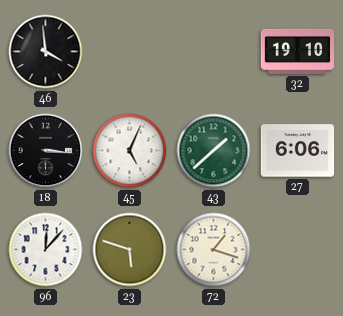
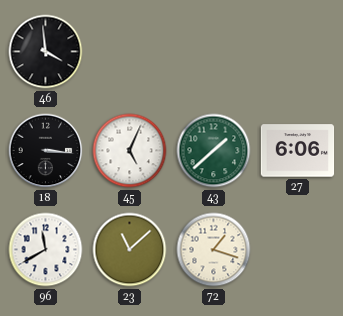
32: 19:10 -> none (298, 51)
96: 12:07 -> 11:40 (46, 250)
23: 5:48 -> 11:08 (130, 250)
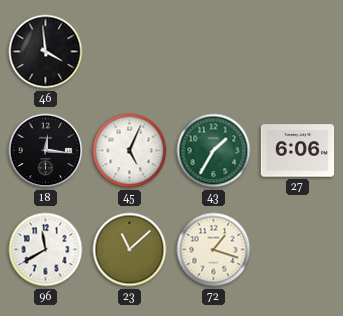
18: 3:16 -> 12:16 (46, 151)
43: 1:38 -> 1:35 (214, 151)
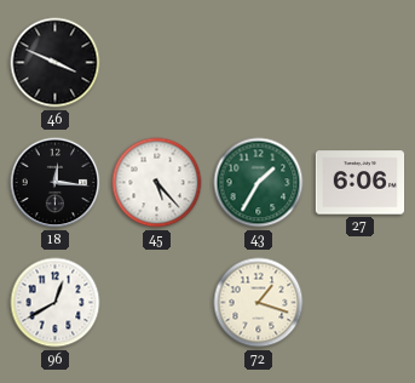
46: 3:59 -> 3:49 (56, 63)
45: 5:04 -> 5:23 (157, 183)
96: 11:40 -> 12:40 (56, 303)
23: 11:08 -> none (130, 250)
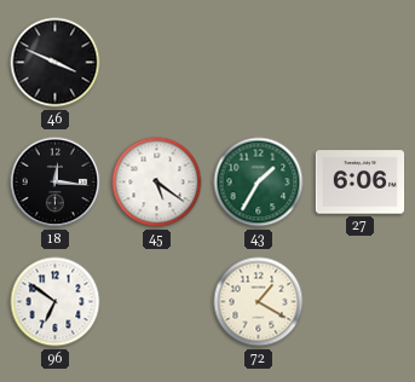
45: 5:23 -> 5:21 (157, 183)
96: 12:40 -> 6:51 (56, 302)
72: 1:18 -> 1:20 (259, 302)
